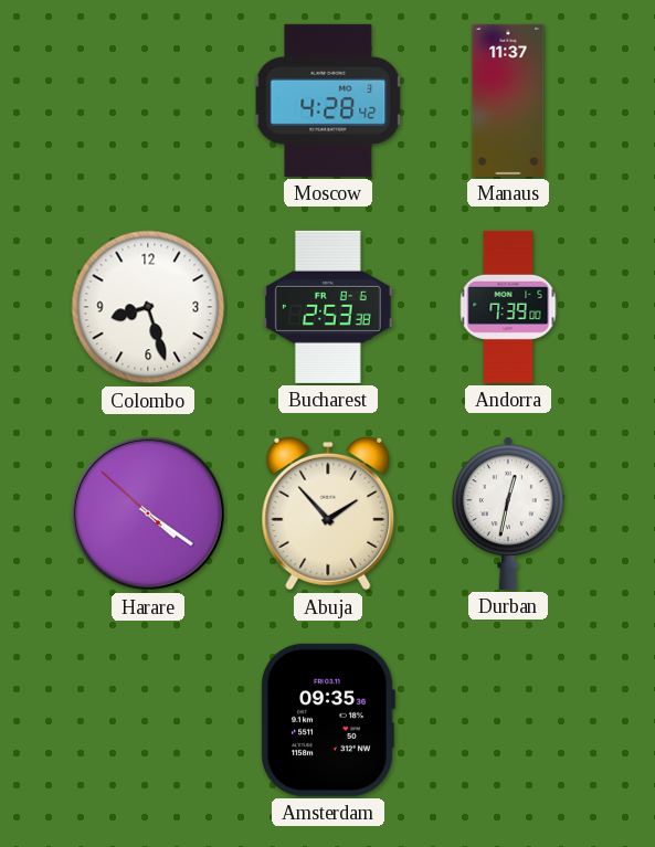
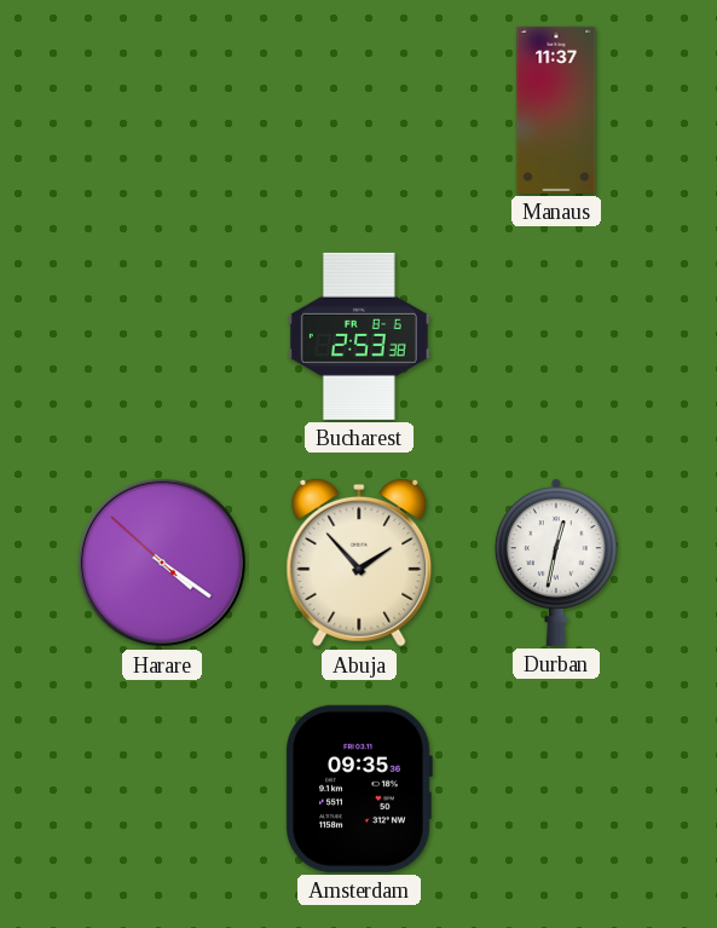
Moscow: 4:28 -> none (328, 100)
Colombo: 8:27 -> none (148, 307)
Andorra: 7:39 -> none (508, 307)
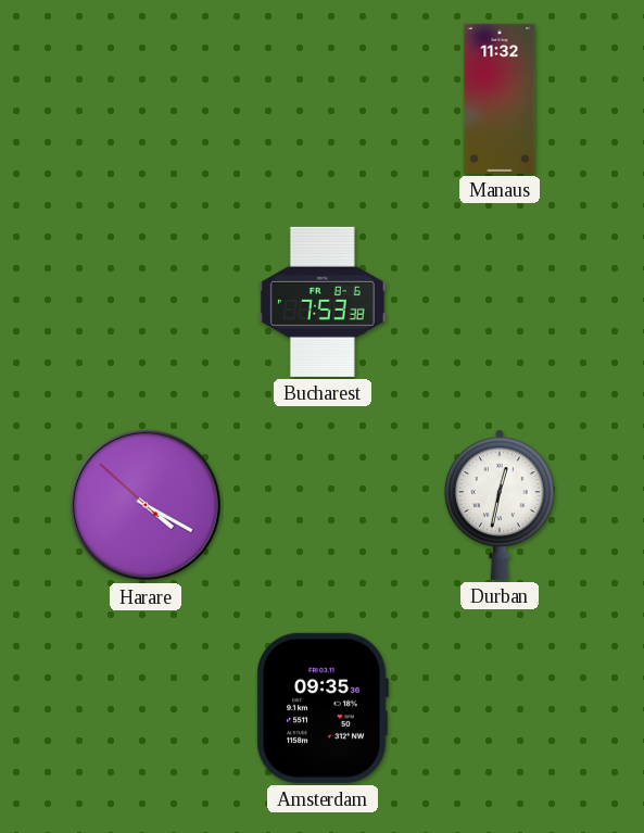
Manaus: 11:37 -> 11:32 (500, 99)
Bucharest: 2:53 -> 7:53 (323, 302)
Harare: 4:20 -> 4:19 (146, 505)
Abuja: 1:53 -> none (359, 563)
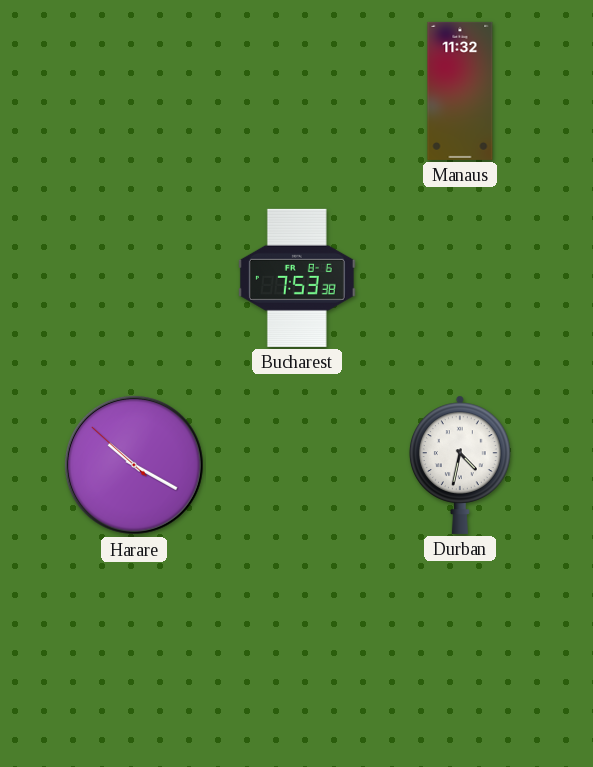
Harare: 4:19 -> 10:19 (134, 465)
Durban: 12:32 -> 4:32 (460, 465)
Amsterdam: 09:35 -> none (323, 708)
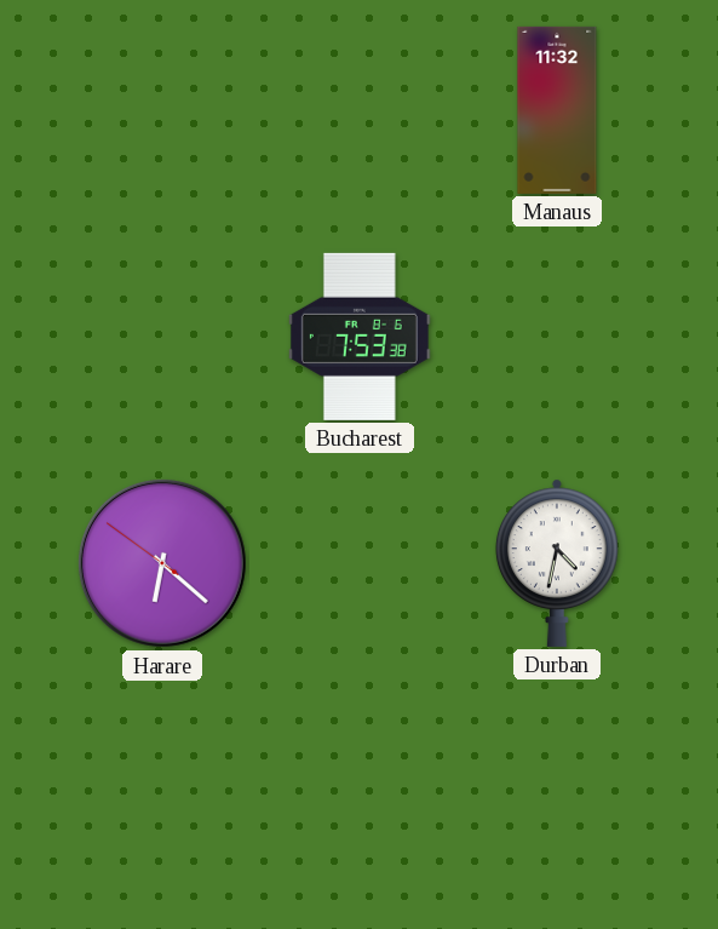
Harare: 10:19 -> 6:21 (162, 563)
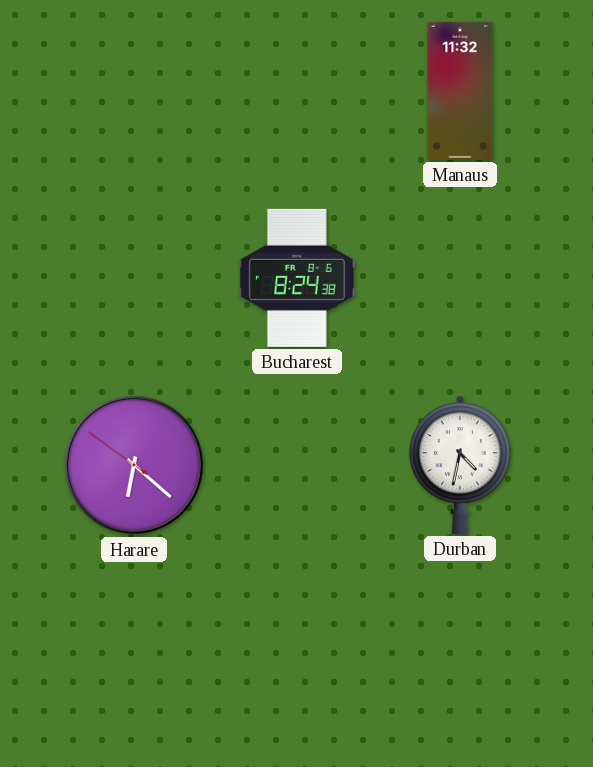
Bucharest: 7:53 -> 8:24 (297, 278)
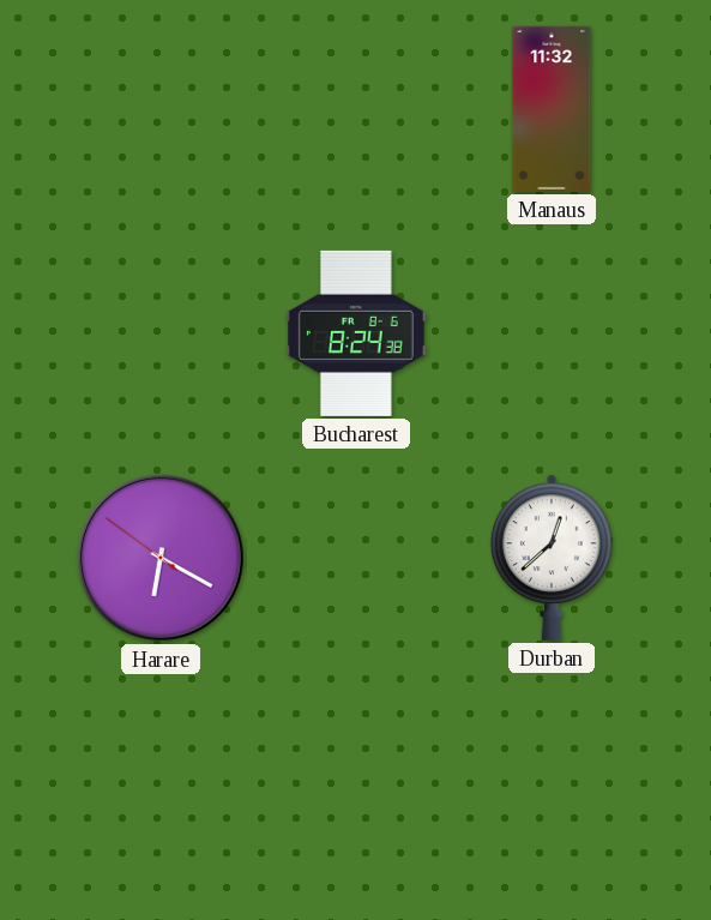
Harare: 6:21 -> 6:19 (161, 558)
Durban: 4:32 -> 12:38 (552, 558)
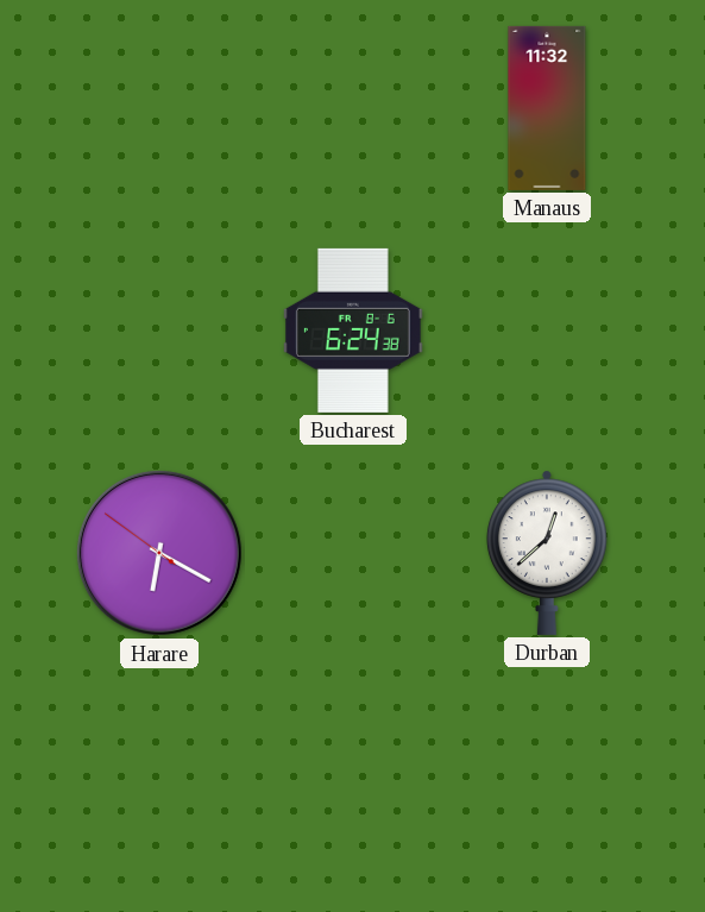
Bucharest: 8:24 -> 6:24 (353, 331)
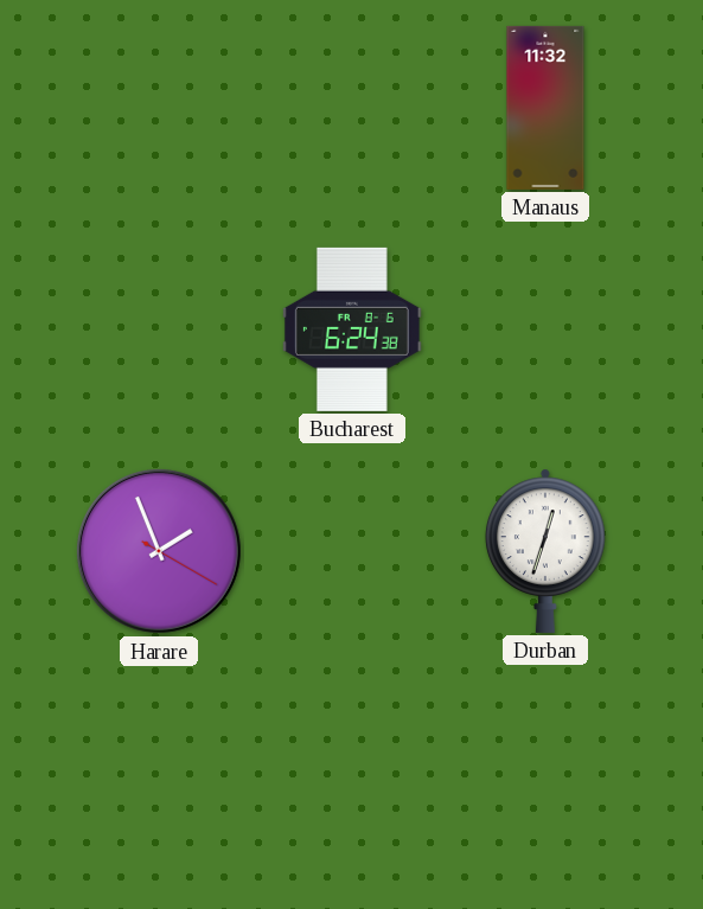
Harare: 6:19 -> 1:56 (159, 551)
Durban: 12:38 -> 12:33 (545, 551)
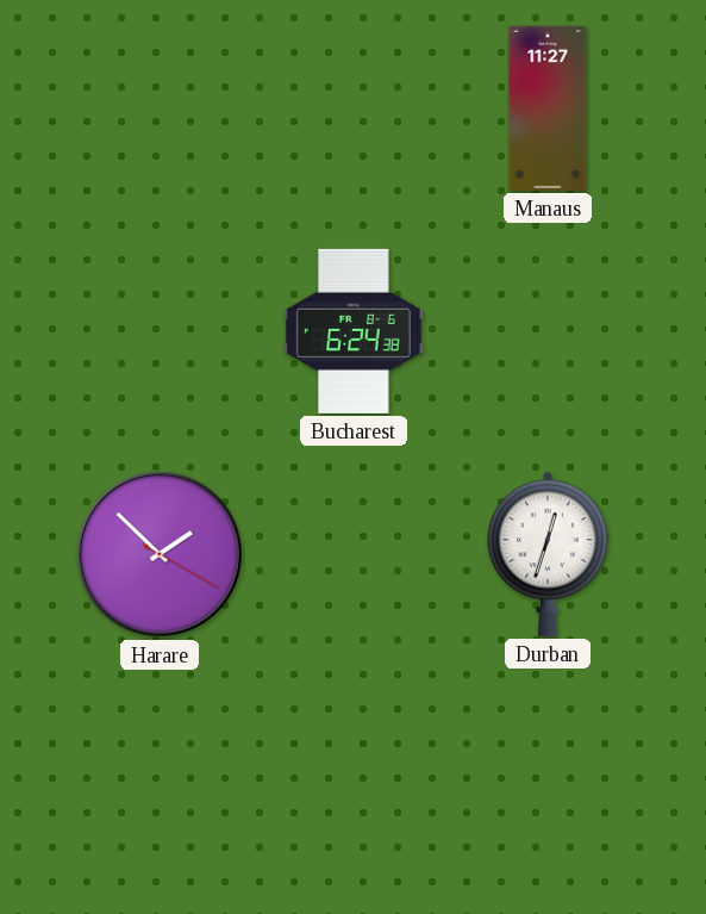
Manaus: 11:32 -> 11:27 (548, 108)
Harare: 1:56 -> 1:52 (160, 554)
